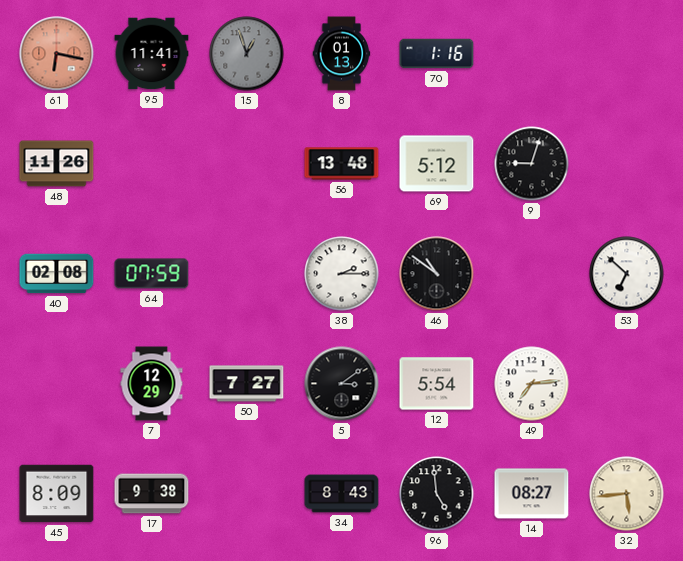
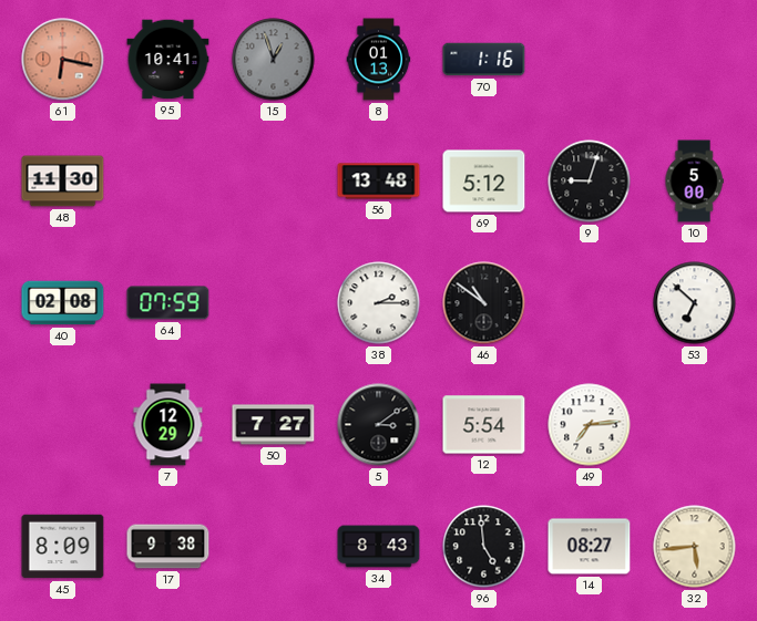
95: 11:41 -> 10:41 (168, 60)
48: 11:26 -> 11:30 (63, 182)
10: none -> 5:00 (694, 182)
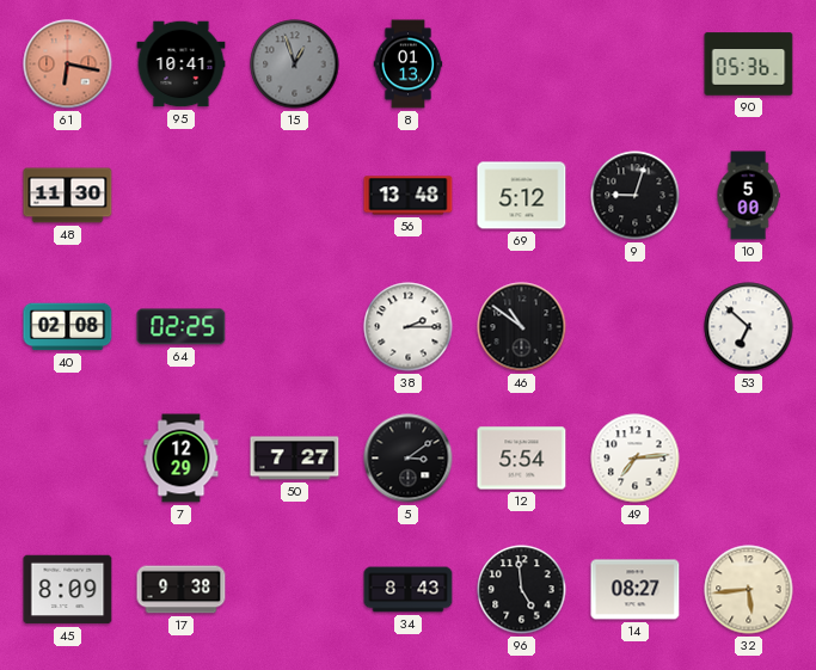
70: 1:16 -> none (484, 60)
90: none -> 05:36 (749, 64)
64: 07:59 -> 02:25 (182, 327)
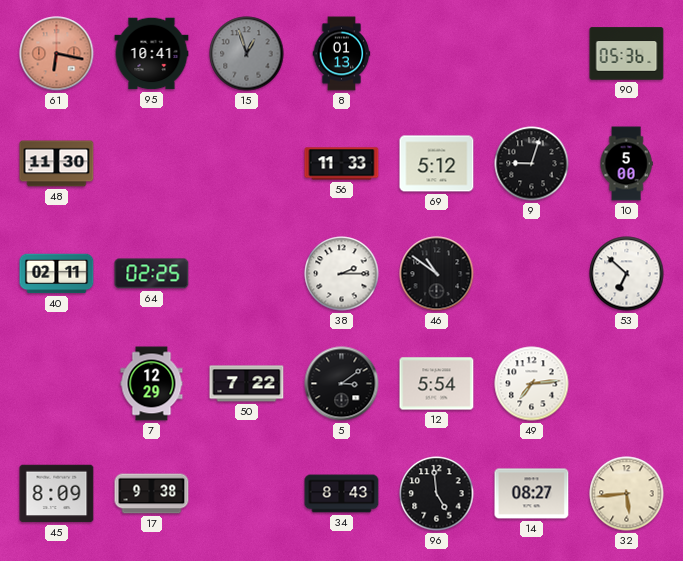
56: 13:48 -> 11:33 (342, 164)
40: 02:08 -> 02:11 (57, 274)
50: 7:27 -> 7:22 (247, 384)
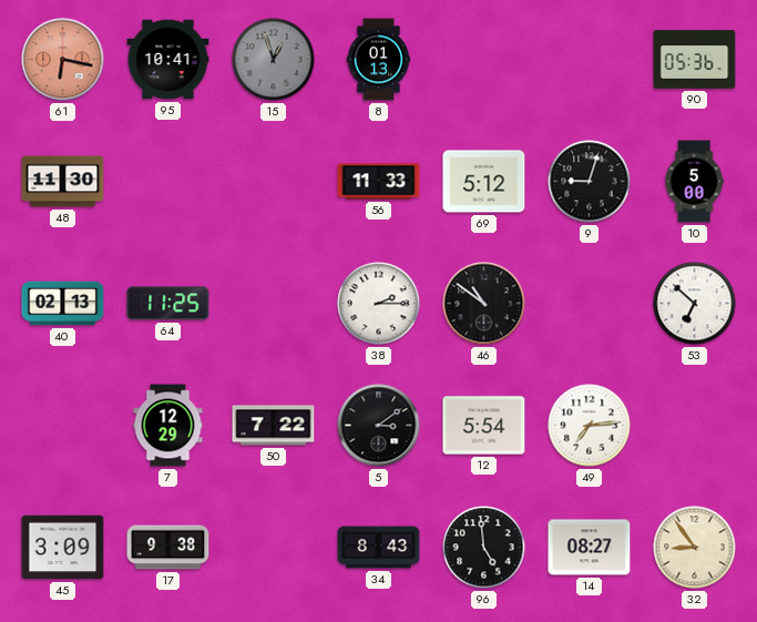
40: 02:11 -> 02:13 (63, 304)
64: 02:25 -> 11:25 (168, 304)
45: 8:09 -> 3:09 (63, 548)
32: 5:44 -> 8:54 (695, 548)
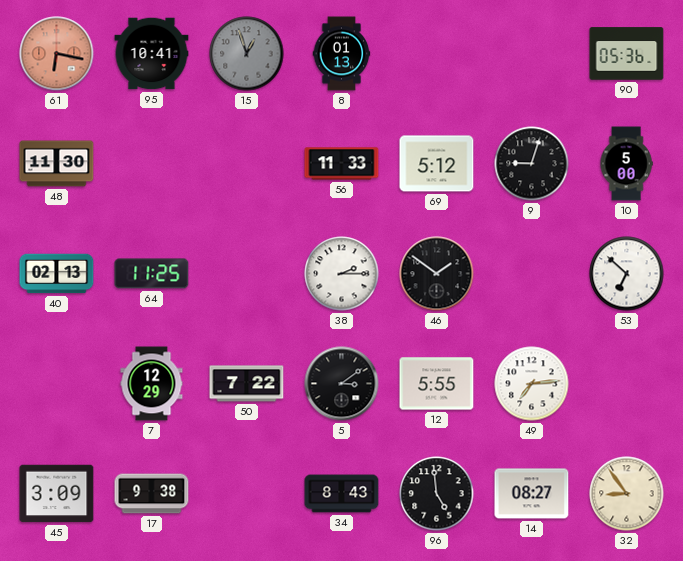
46: 10:51 -> 1:51 (437, 274)
12: 5:54 -> 5:55 (437, 384)
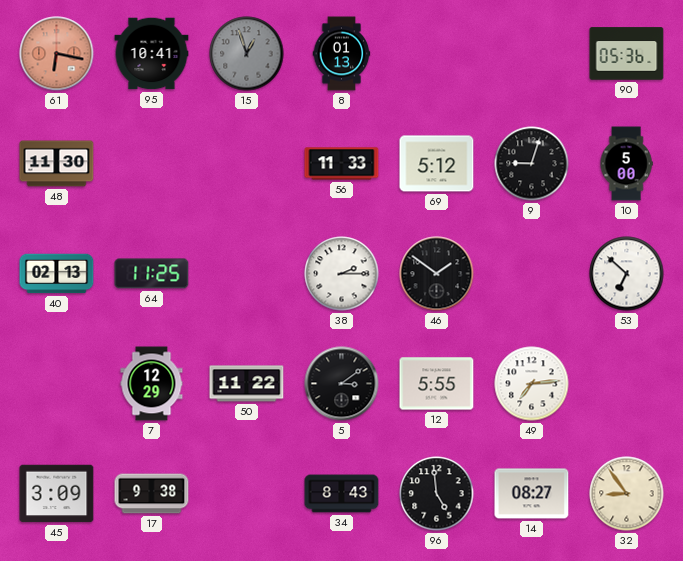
50: 7:22 -> 11:22 (247, 384)
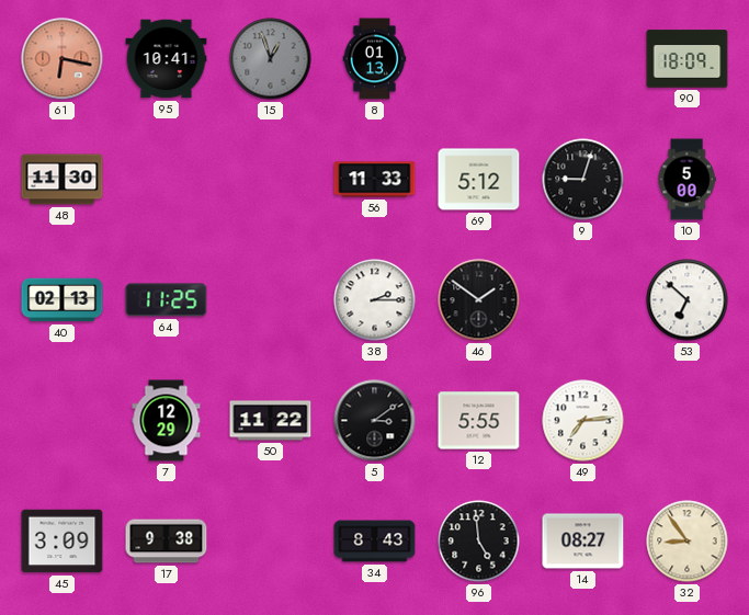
90: 05:36 -> 18:09 (688, 59)
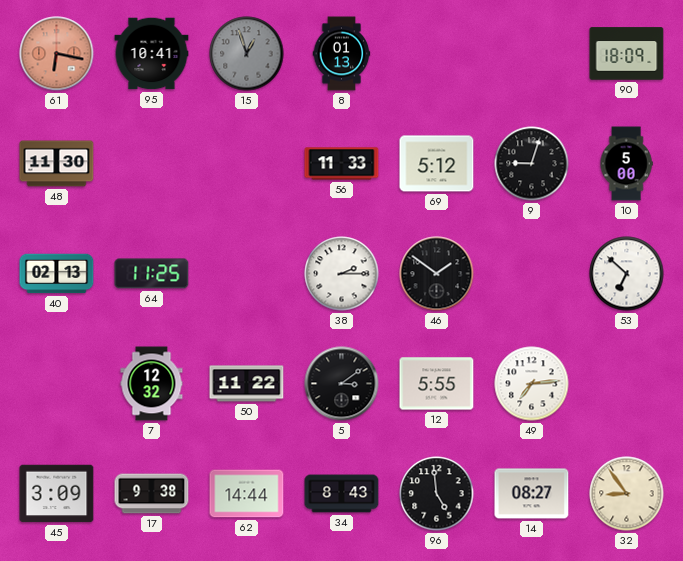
7: 12:29 -> 12:32 (152, 384)
62: none -> 14:44 (247, 494)
